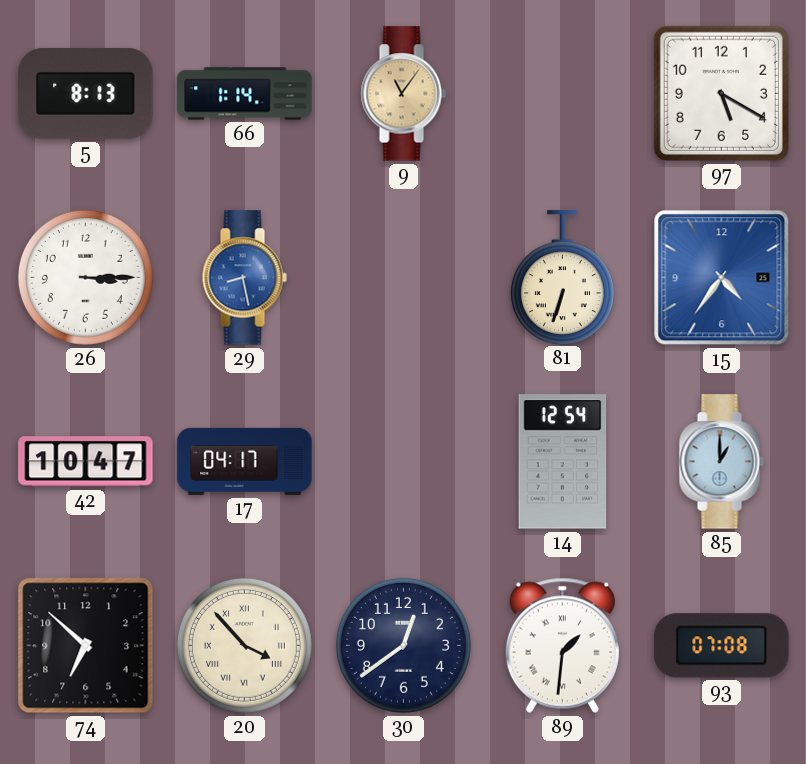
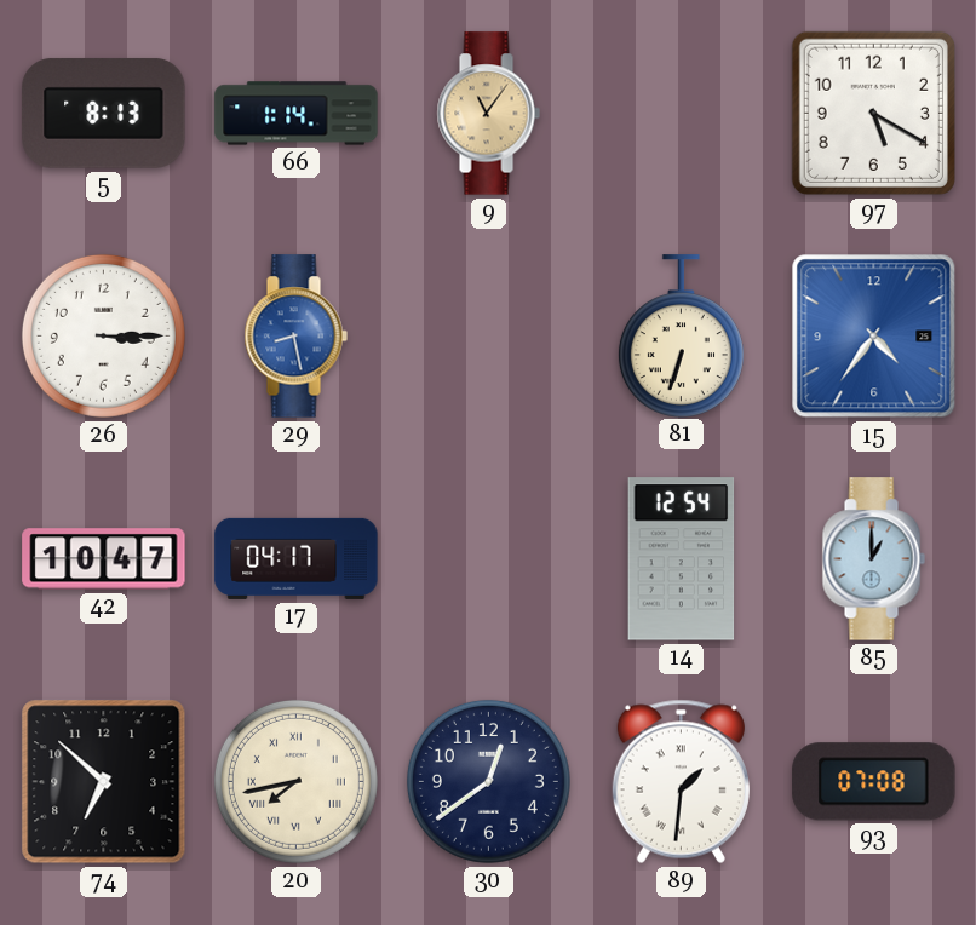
20: 3:53 -> 7:43 (295, 781)
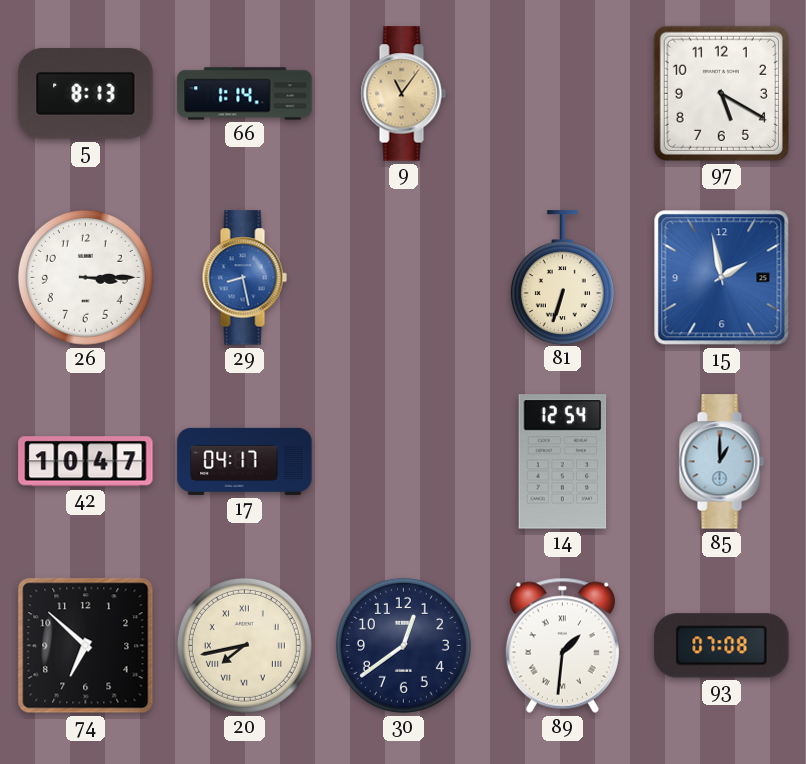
15: 4:36 -> 1:58 (722, 278)
